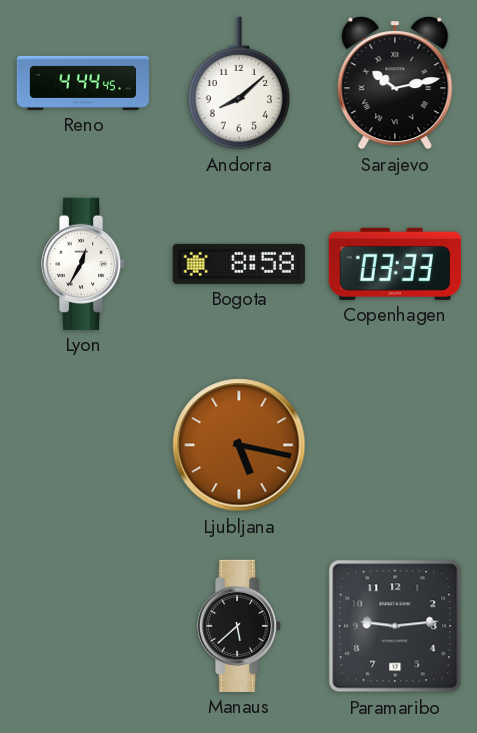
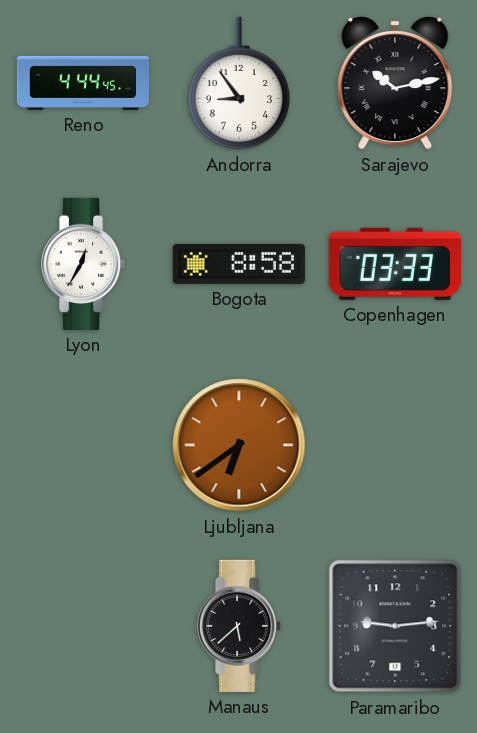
Andorra: 8:08 -> 8:54 (239, 83)
Ljubljana: 5:17 -> 6:39 (239, 445)
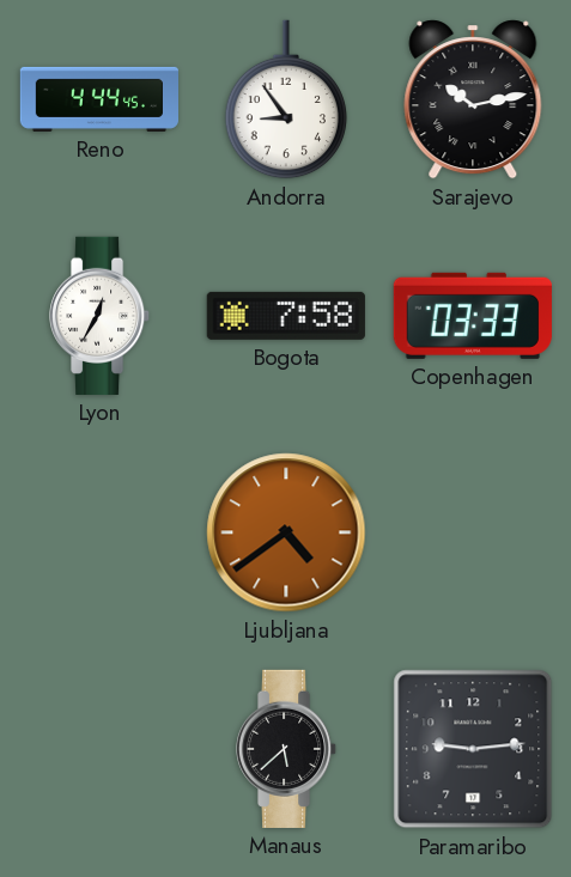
Bogota: 8:58 -> 7:58 (286, 316)
Ljubljana: 6:39 -> 4:39 (286, 532)
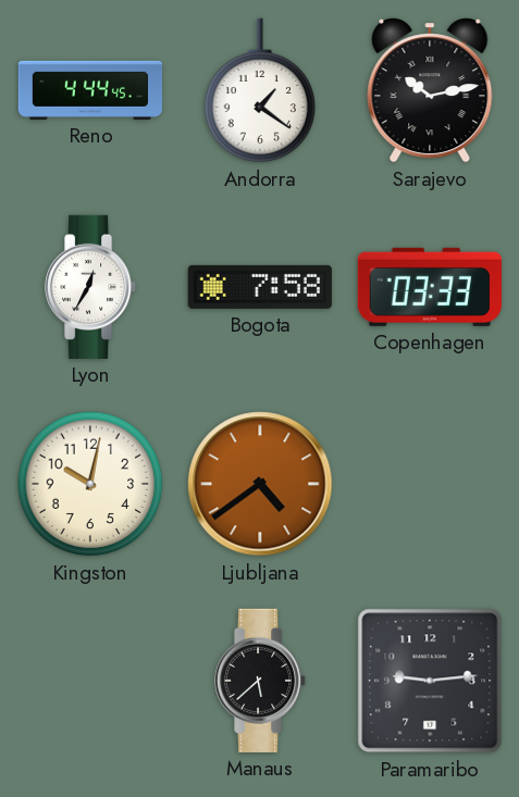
Andorra: 8:54 -> 1:21 (260, 90)
Kingston: none -> 10:02 (90, 484)
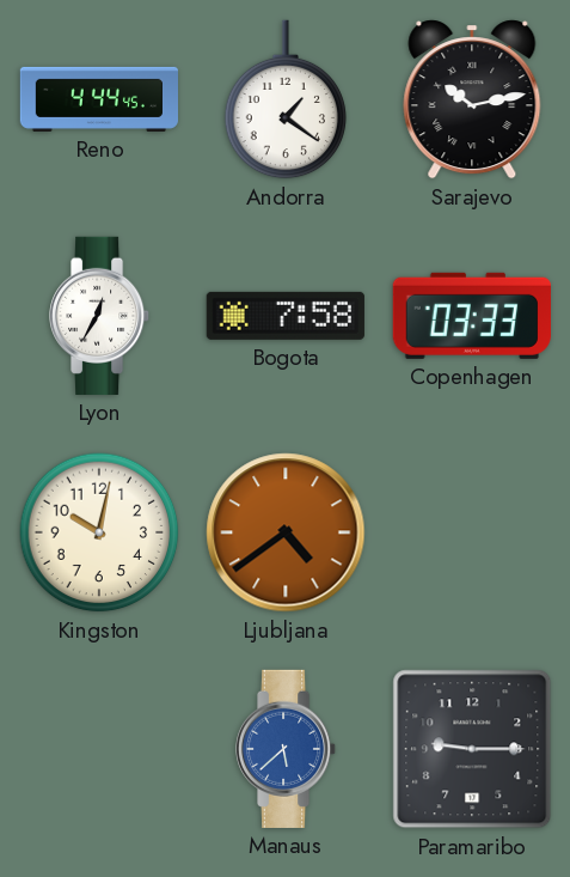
Manaus dial: black -> blue (287, 749)
Paramaribo: 9:14 -> 9:15 (472, 749)
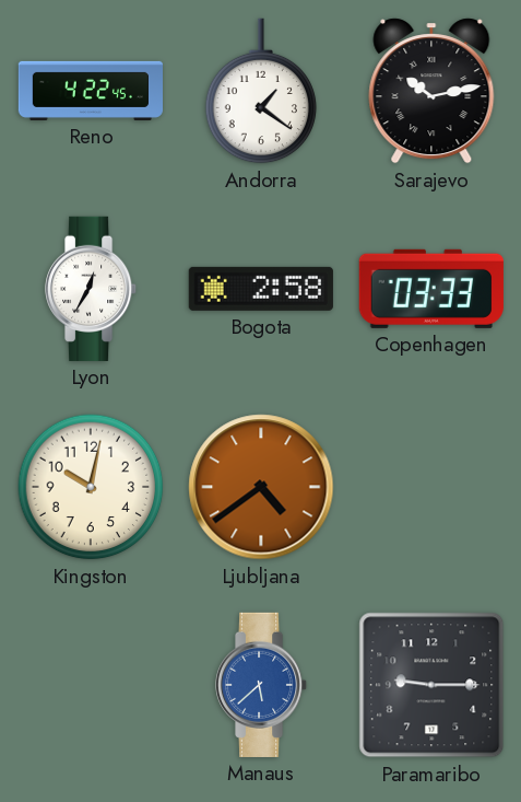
Reno: 4:44 -> 4:22 (90, 91)
Bogota: 7:58 -> 2:58 (261, 289)
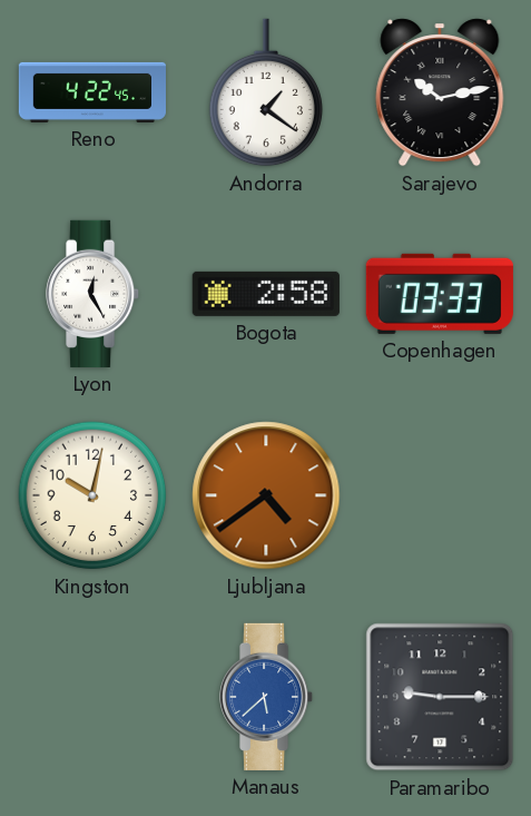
Lyon: 12:35 -> 12:25 (94, 294)
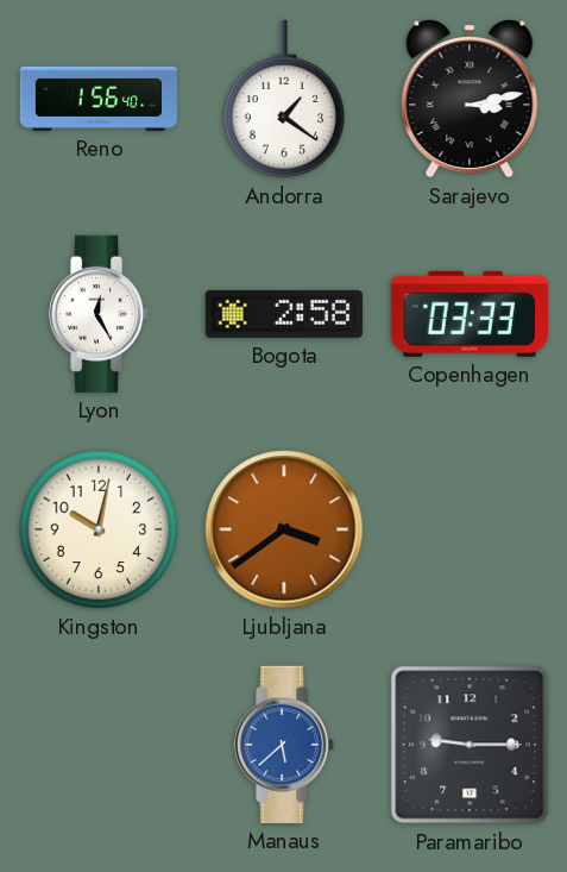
Reno: 4:22 -> 1:56 (97, 99)
Sarajevo: 10:13 -> 3:13 (470, 99)
Ljubljana: 4:39 -> 3:39 (284, 529)
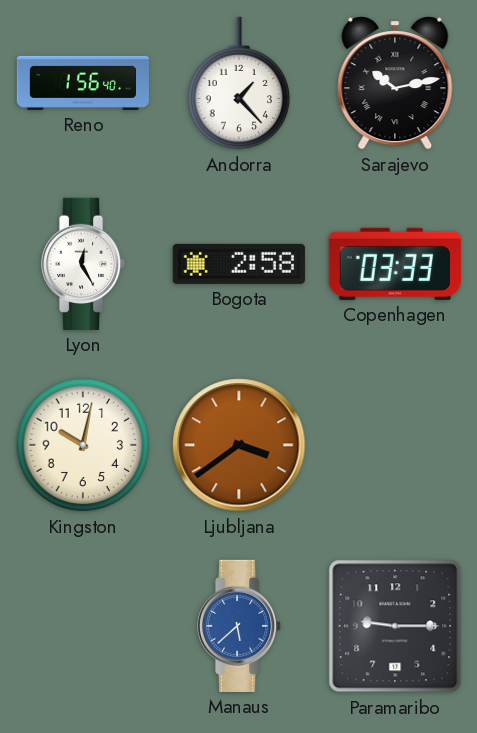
Andorra: 1:21 -> 1:23 (239, 83)
Sarajevo: 3:13 -> 10:13 (395, 83)
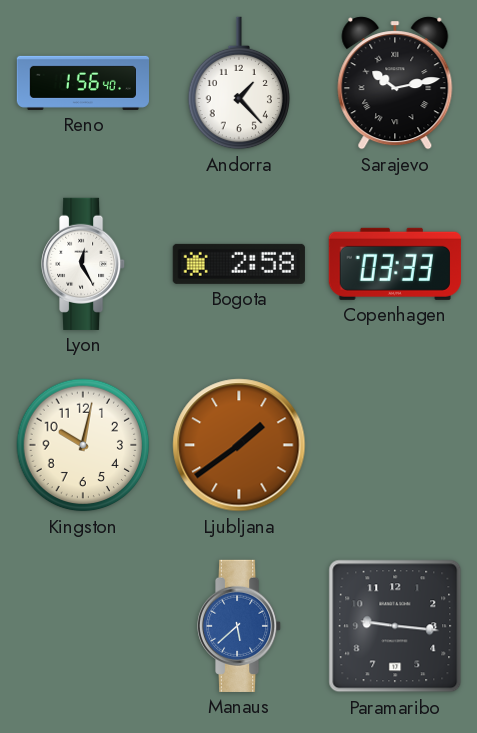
Ljubljana: 3:39 -> 1:39 (239, 445)
Paramaribo: 9:15 -> 9:16 (395, 626)
